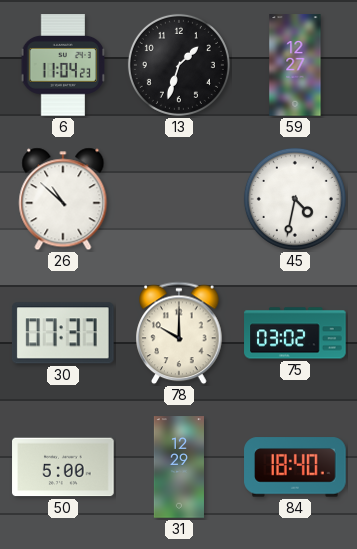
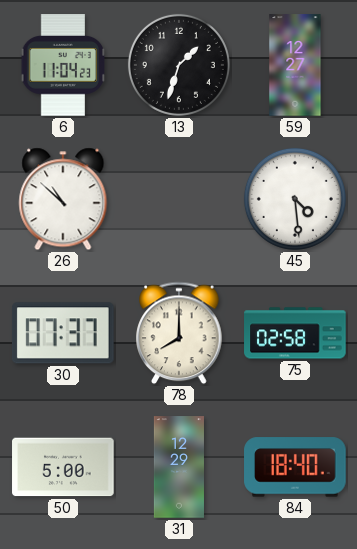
45: 4:32 -> 4:29 (295, 199)
78: 10:00 -> 8:00 (179, 333)
75: 03:02 -> 02:58 (295, 333)
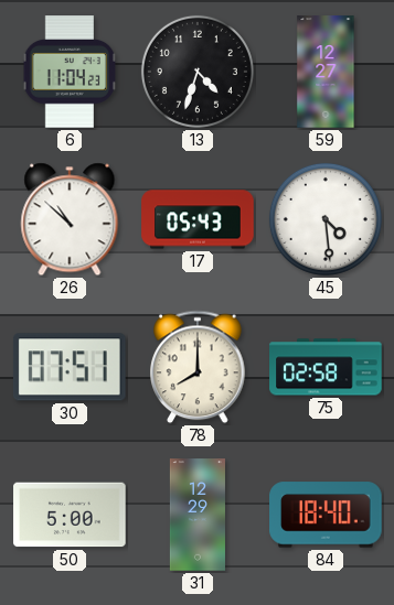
13: 1:33 -> 4:33 (198, 72)
17: none -> 05:43 (198, 219)
30: 07:37 -> 07:51 (70, 367)
